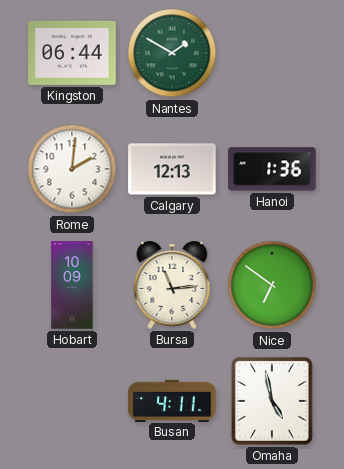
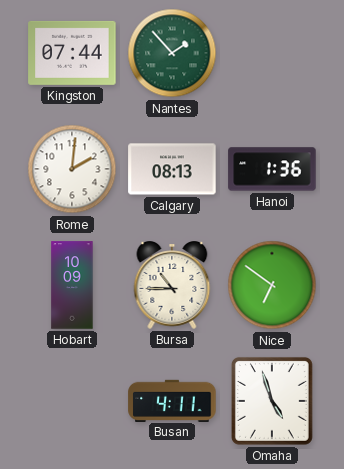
Kingston: 06:44 -> 07:44 (72, 53)
Nantes: 1:50 -> 1:53 (172, 53)
Calgary: 12:13 -> 08:13 (172, 169)
Bursa: 11:14 -> 10:45 (172, 286)
Omaha: 4:58 -> 4:57 (272, 401)
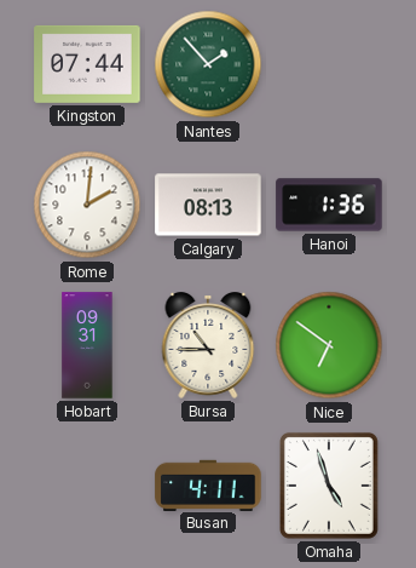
Hobart: 10:09 -> 09:31 (87, 345)
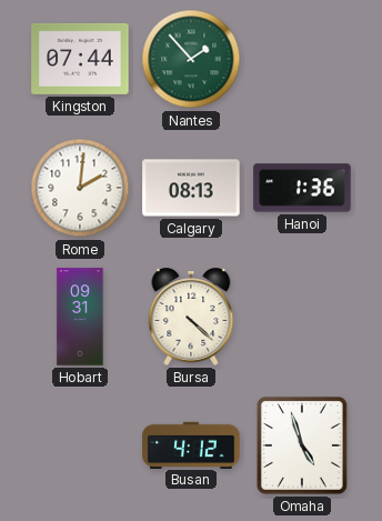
Bursa: 10:45 -> 4:22 (191, 318)
Nice: 6:51 -> none (329, 345)
Busan: 4:11 -> 4:12 (191, 444)
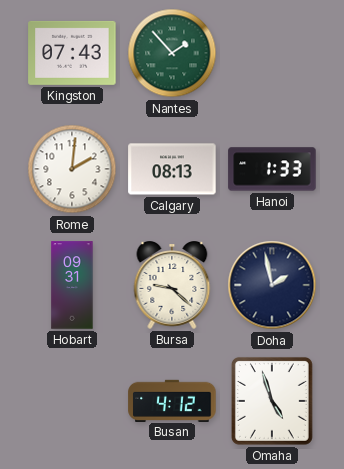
Kingston: 07:44 -> 07:43 (72, 53)
Hanoi: 1:36 -> 1:33 (272, 169)
Bursa: 4:22 -> 9:22 (172, 286)
Doha: none -> 1:58 (272, 285)
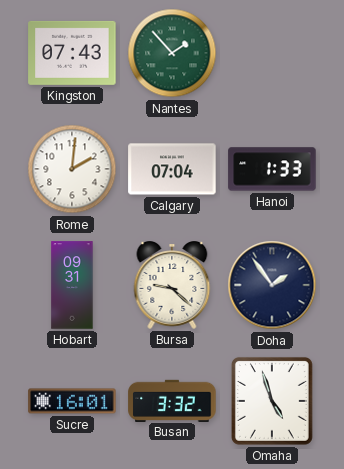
Calgary: 08:13 -> 07:04 (172, 169)
Doha: 1:58 -> 1:54 (272, 285)
Sucre: none -> 16:01 (72, 401)
Busan: 4:12 -> 3:32 (172, 400)
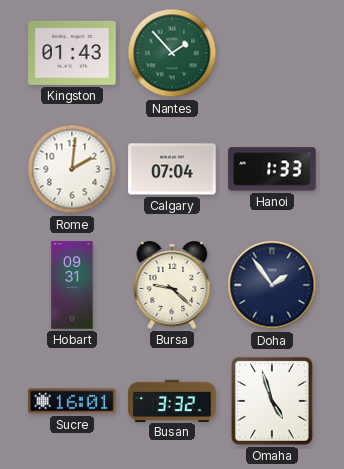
Kingston: 07:43 -> 01:43 (72, 53)
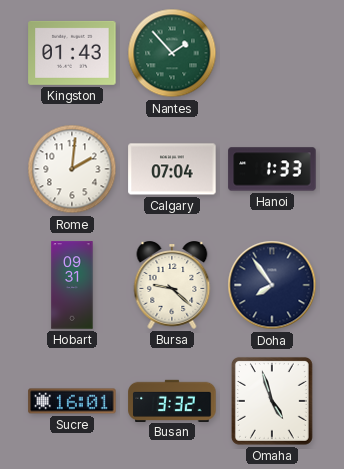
Doha: 1:54 -> 7:54 (272, 285)
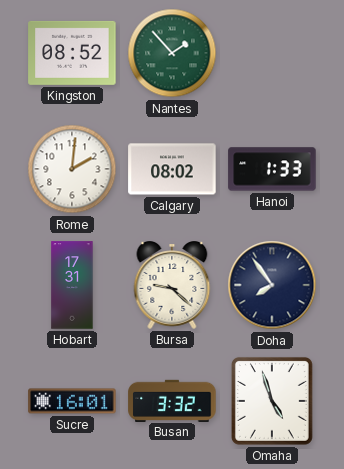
Kingston: 01:43 -> 08:52 (72, 53)
Calgary: 07:04 -> 08:02 (172, 169)
Hobart: 09:31 -> 17:31 (72, 285)
